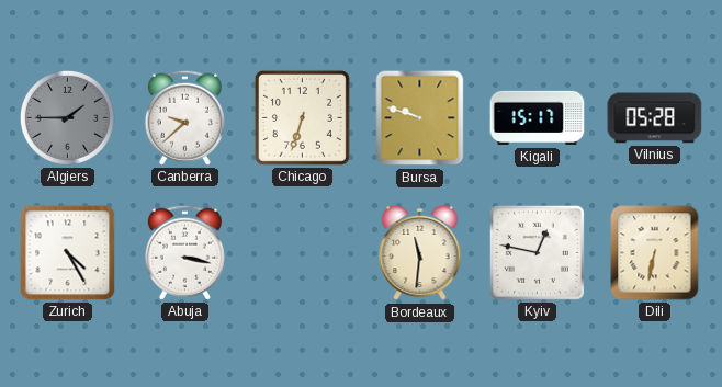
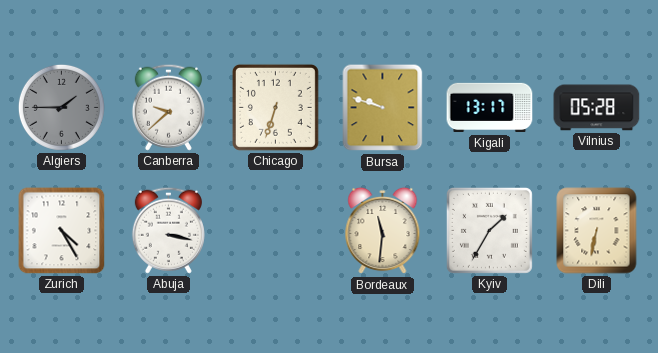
Kigali: 15:17 -> 13:17 (490, 108)
Kyiv: 12:47 -> 1:35 (489, 230)
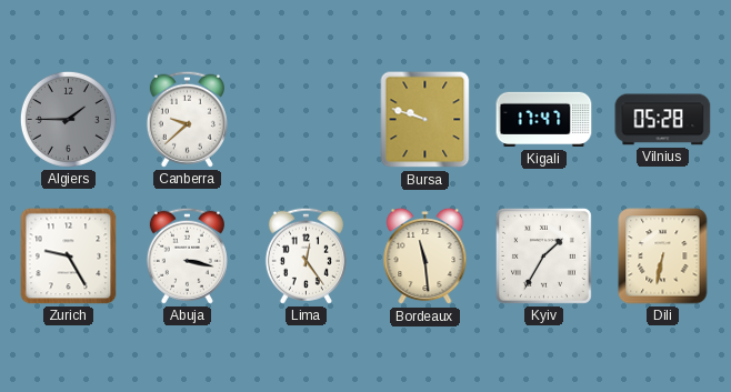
Chicago: 6:33 -> none (275, 107)
Kigali: 13:17 -> 17:47 (544, 120)
Zurich: 4:25 -> 9:25 (69, 257)
Lima: none -> 12:24 (306, 255)
Bordeaux: 11:31 -> 11:29 (425, 257)
